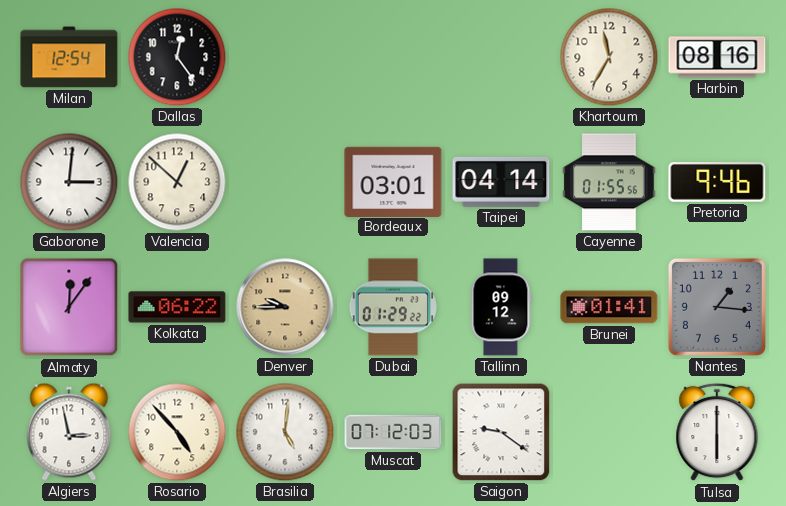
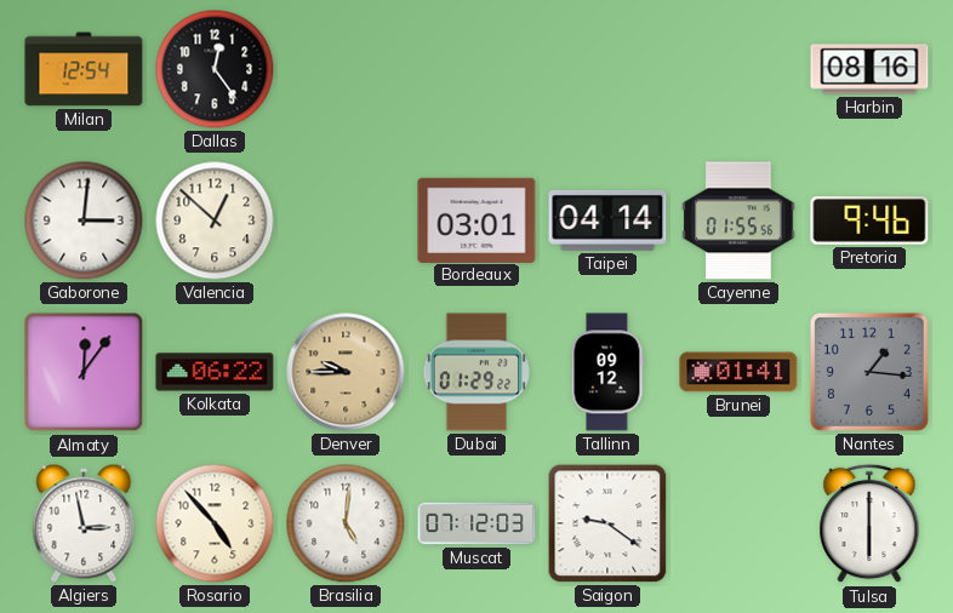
Khartoum: 11:35 -> none (609, 57)
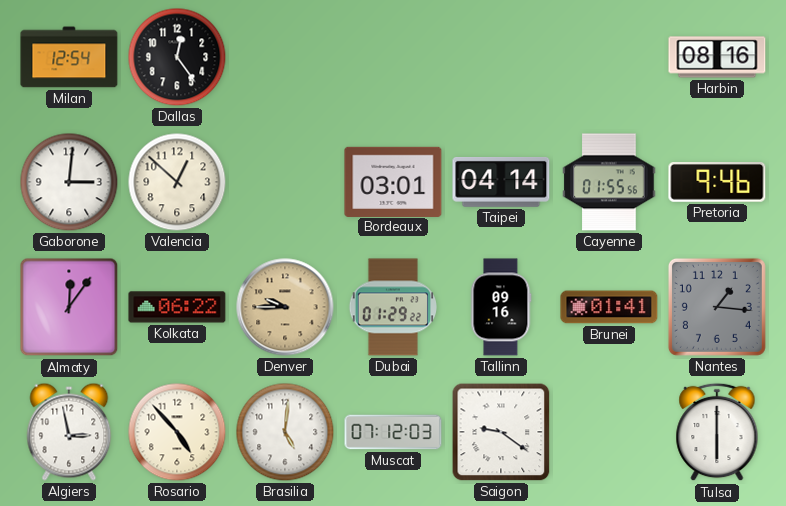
Tallinn: 09:12 -> 09:16 (501, 307)
